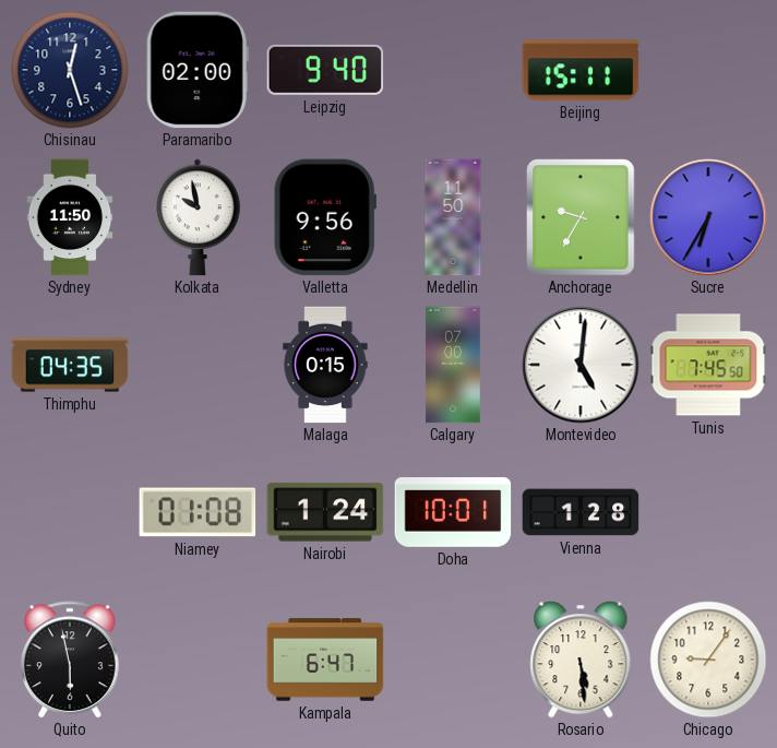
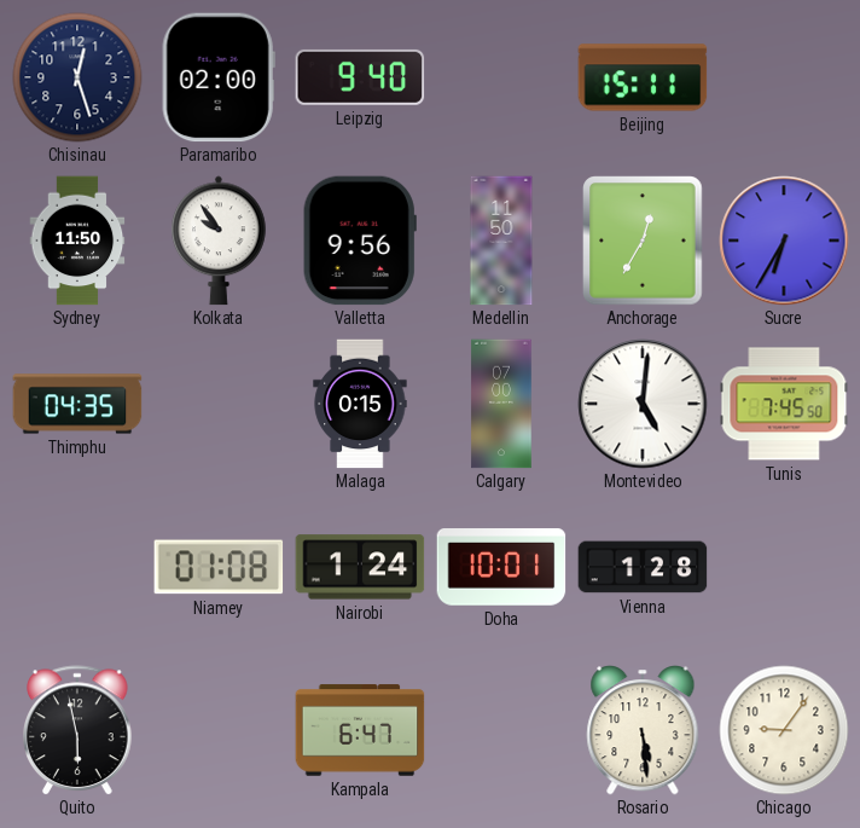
Kolkata: 9:58 -> 9:54 (220, 241)
Anchorage: 9:35 -> 12:35 (643, 241)
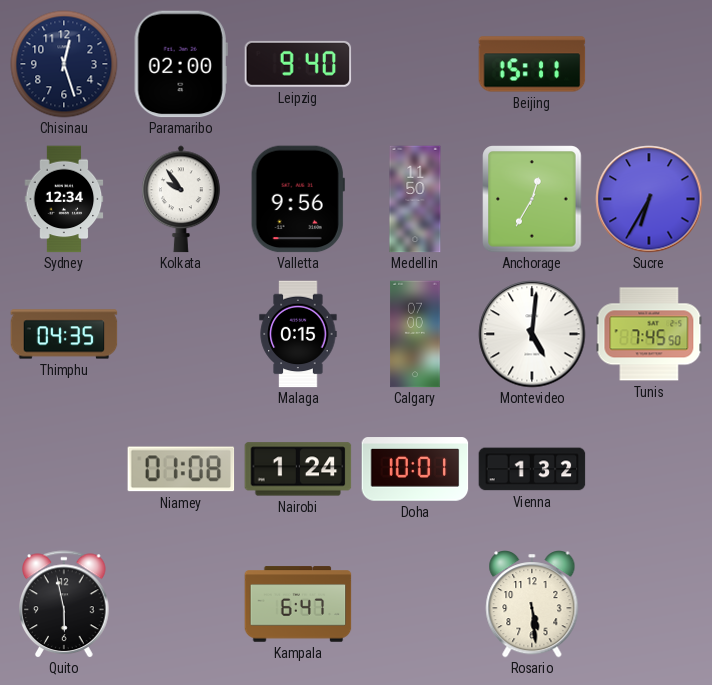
Sydney: 11:50 -> 12:34 (64, 199)
Vienna: 1:28 -> 1:32 (532, 469)
Chicago: 9:06 -> none (784, 730)
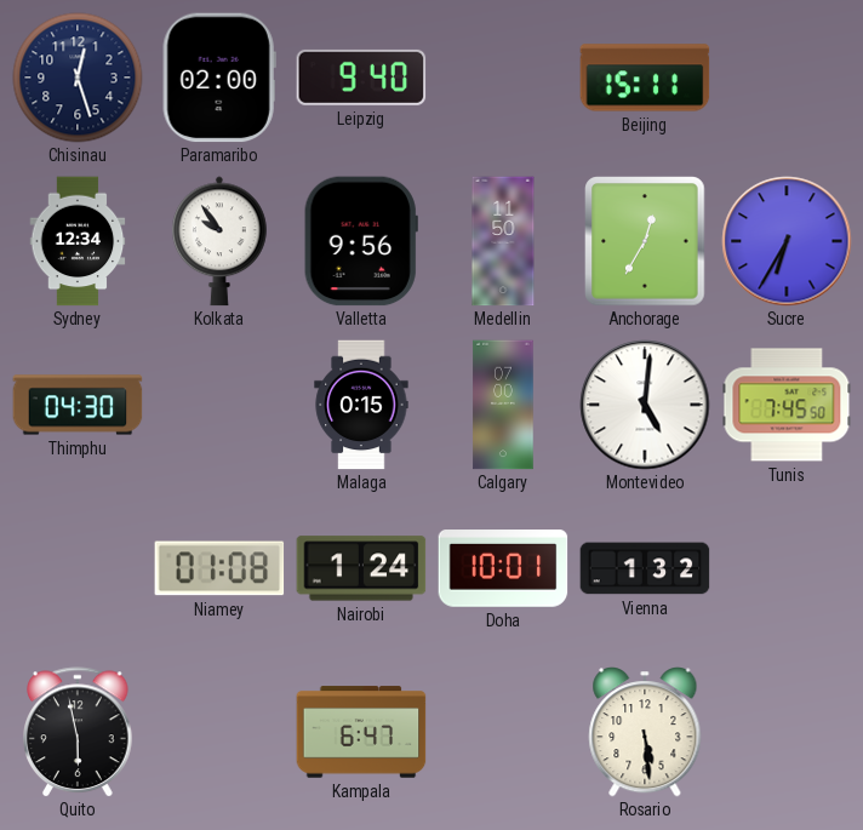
Thimphu: 04:35 -> 04:30 (78, 405)
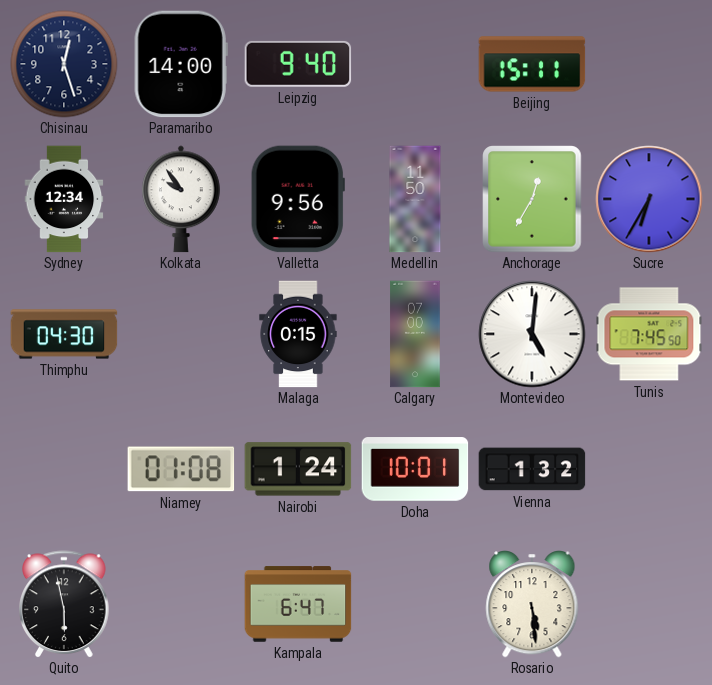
Paramaribo: 02:00 -> 14:00 (181, 64)
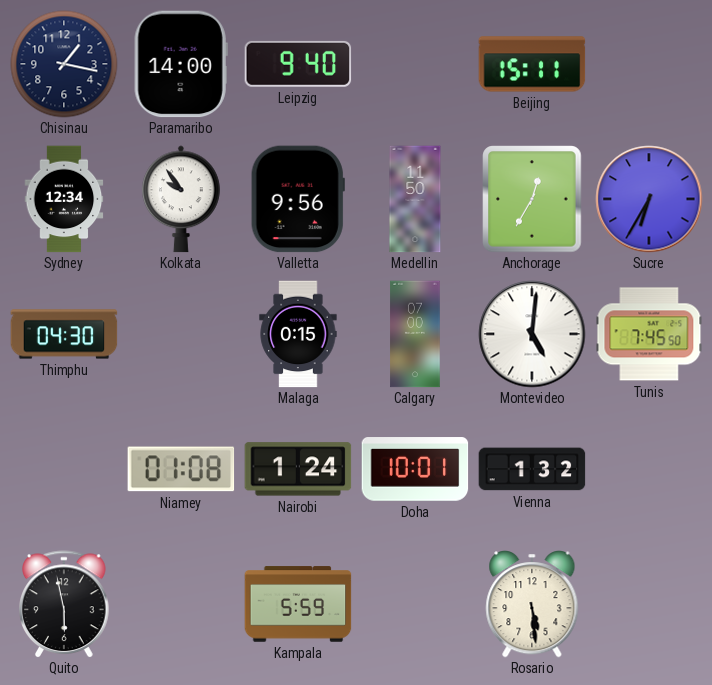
Chisinau: 12:27 -> 1:17 (64, 64)
Kampala: 6:47 -> 5:59 (298, 604)
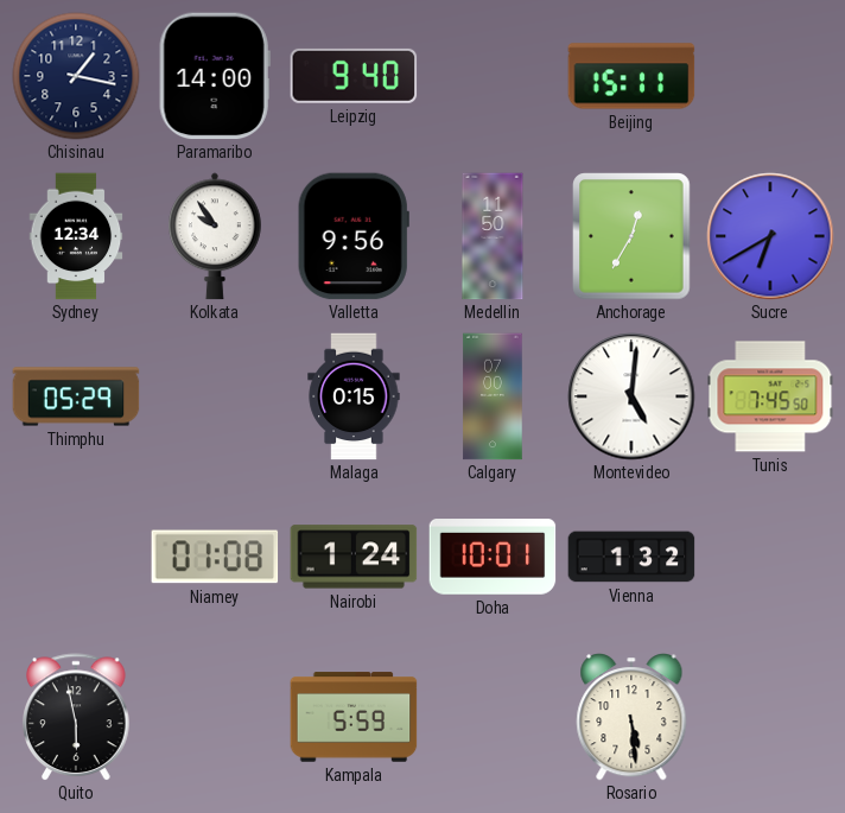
Sucre: 6:35 -> 6:40 (770, 236)
Thimphu: 04:30 -> 05:29 (76, 396)
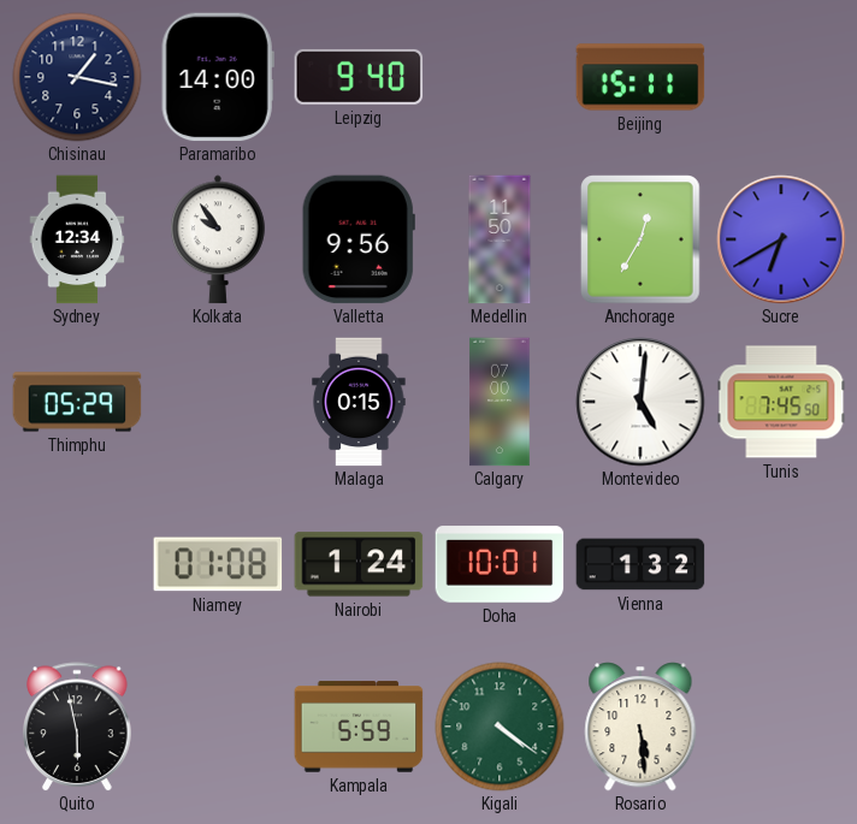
Kigali: none -> 4:21 (500, 727)
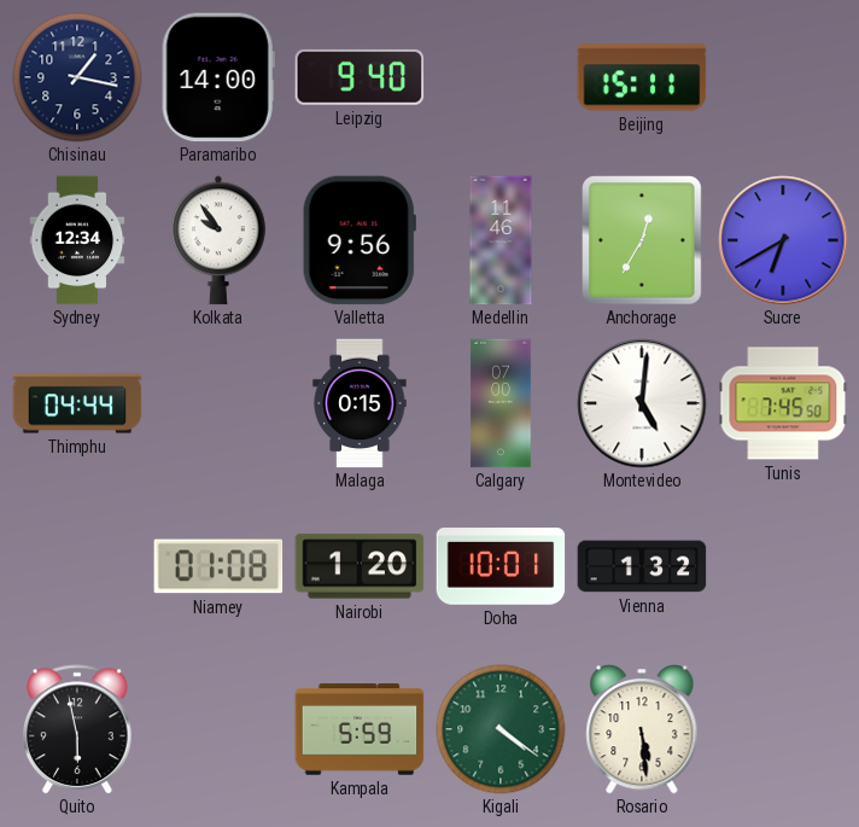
Medellin: 11:50 -> 11:46 (501, 240)
Thimphu: 05:29 -> 04:44 (77, 403)
Nairobi: 1:24 -> 1:20 (360, 566)
